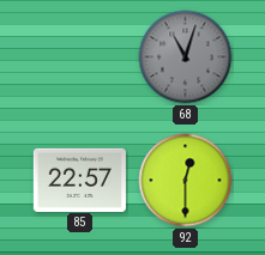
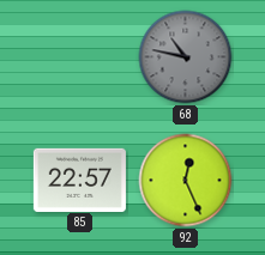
68: 11:03 -> 10:47 (186, 57)
92: 12:30 -> 12:26 (186, 181)
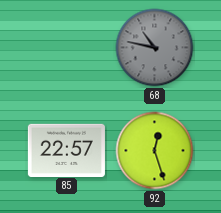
92: 12:26 -> 12:27 (155, 151)
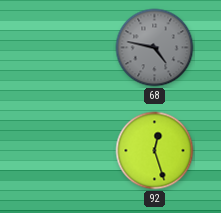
68: 10:47 -> 4:47 (155, 48)
85: 22:57 -> none (66, 150)
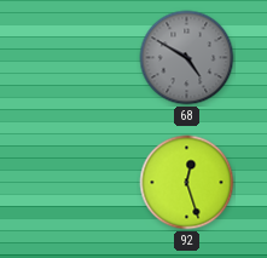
68: 4:47 -> 4:50 (187, 58)
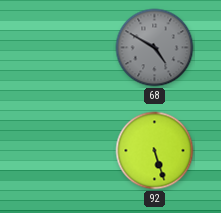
92: 12:27 -> 5:27 (155, 151)
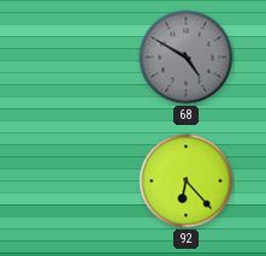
92: 5:27 -> 6:23 (187, 181)
